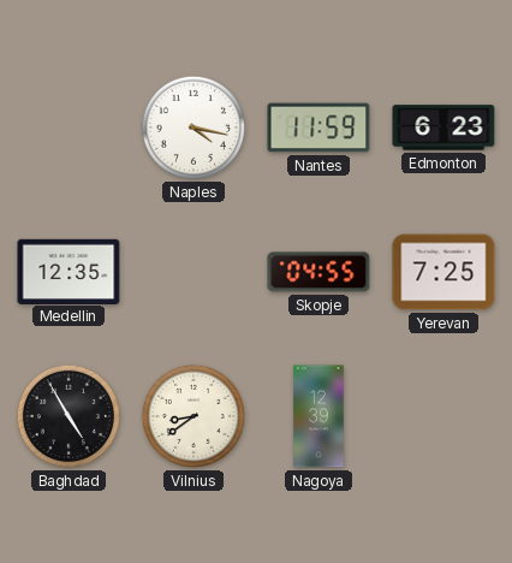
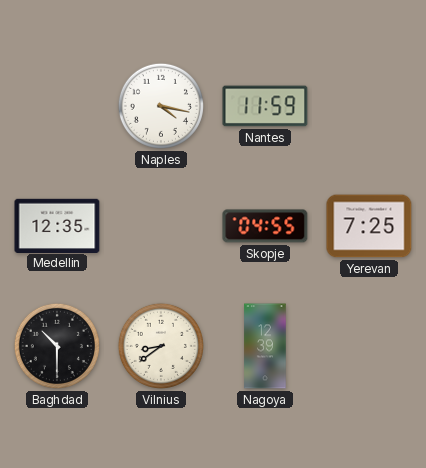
Edmonton: 6:23 -> none (443, 128)
Baghdad: 4:55 -> 10:30 (57, 346)
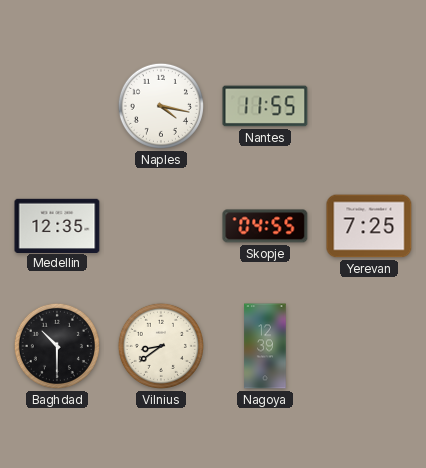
Nantes: 11:59 -> 11:55 (265, 106)
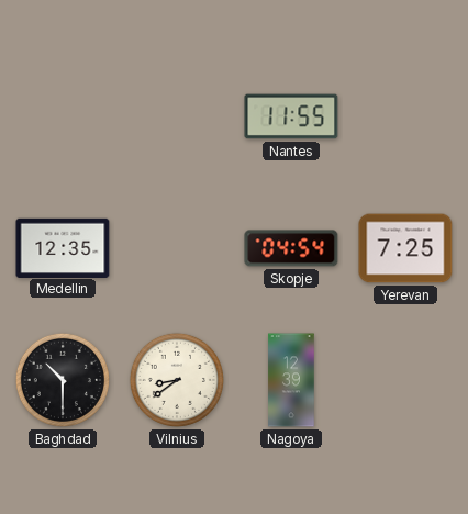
Naples: 4:17 -> none (161, 106)
Skopje: 04:55 -> 04:54 (291, 248)
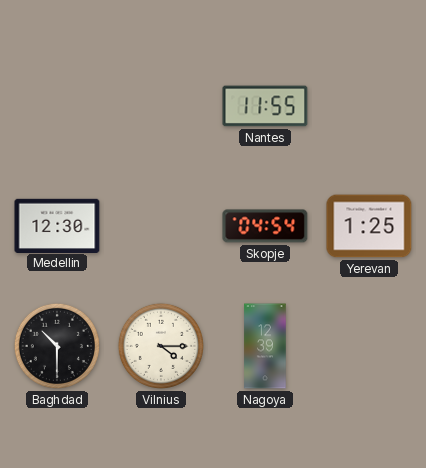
Medellin: 12:35 -> 12:30 (57, 225)
Yerevan: 7:25 -> 1:25 (369, 226)
Vilnius: 8:39 -> 4:15 (161, 346)
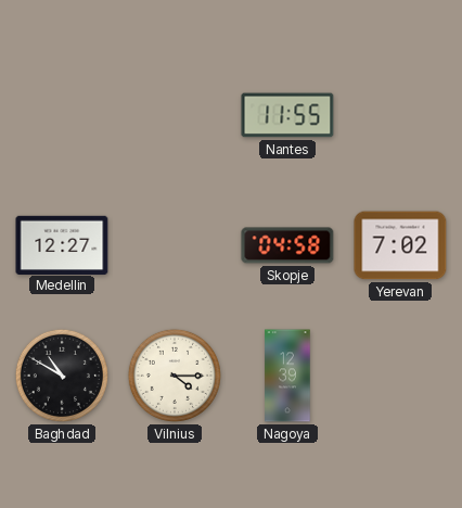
Medellin: 12:30 -> 12:27 (62, 244)
Skopje: 04:54 -> 04:58 (287, 245)
Yerevan: 1:25 -> 7:02 (400, 245)
Baghdad: 10:30 -> 10:50 (62, 376)
